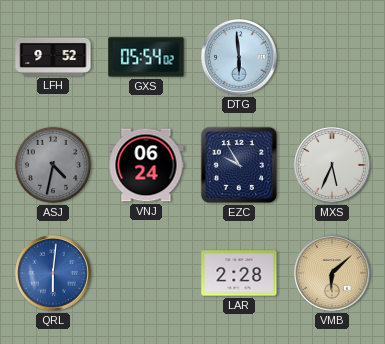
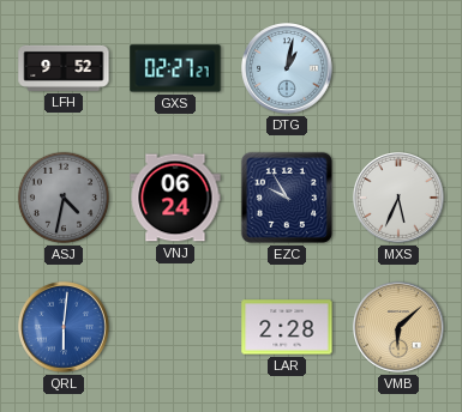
GXS: 05:54 -> 02:27 (175, 68)
DTG: 5:59 -> 1:02 (288, 69)
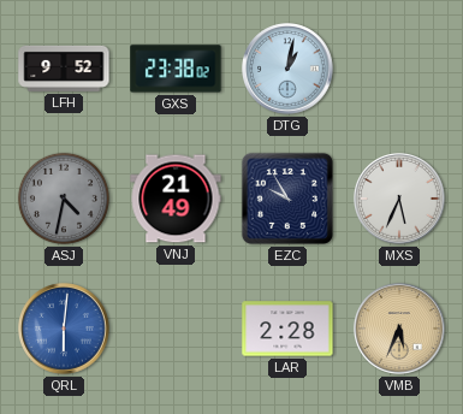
GXS: 02:27 -> 23:38 (176, 69)
VNJ: 06:24 -> 21:49 (176, 199)
VMB: 6:08 -> 5:34 (400, 330)
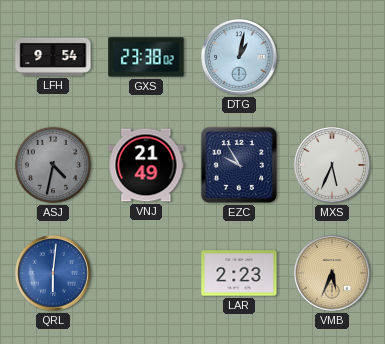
LFH: 9:52 -> 9:54 (53, 57)
LAR: 2:28 -> 2:23 (239, 273)
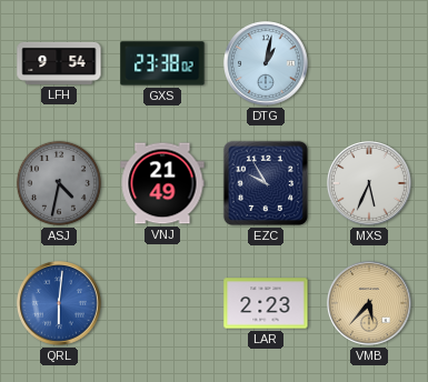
VMB: 5:34 -> 5:37 (370, 304)
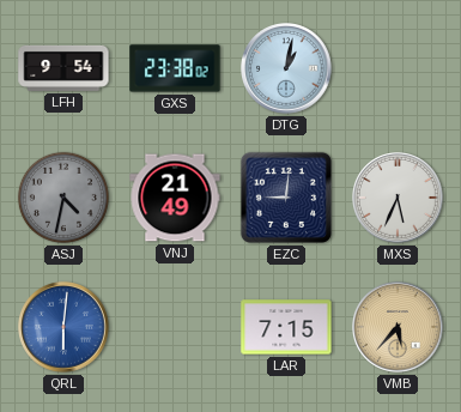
EZC: 9:55 -> 9:01 (286, 198)
LAR: 2:23 -> 7:15 (286, 327)
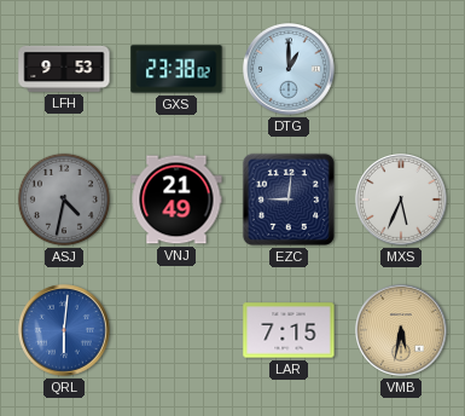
LFH: 9:54 -> 9:53 (64, 69)
DTG: 1:02 -> 1:00 (290, 70)
VMB: 5:37 -> 5:32 (402, 331)
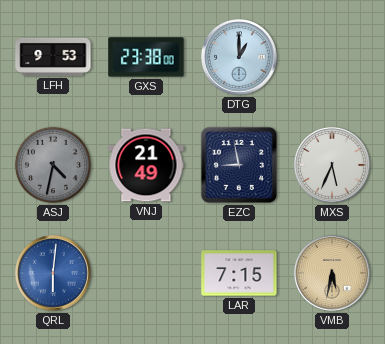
GXS: 23:38:02 -> 23:38:00 (146, 57)
EZC: 9:01 -> 8:58 (239, 165)
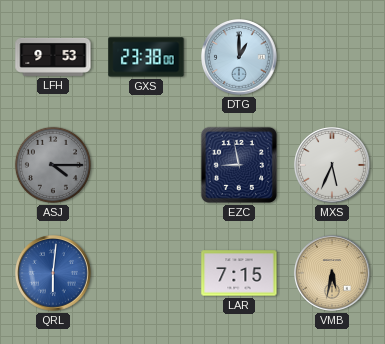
ASJ: 4:32 -> 4:15 (53, 165)
VNJ: 21:49 -> none (146, 165)
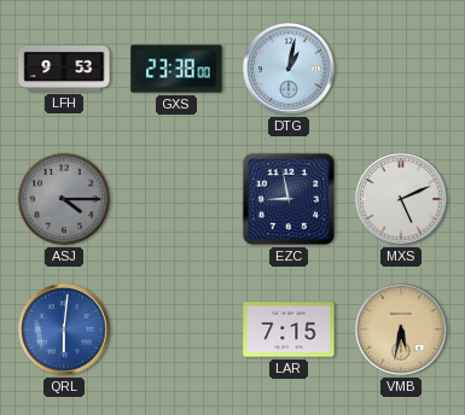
DTG: 1:00 -> 1:02 (290, 70)
MXS: 5:34 -> 5:11 (402, 200)
